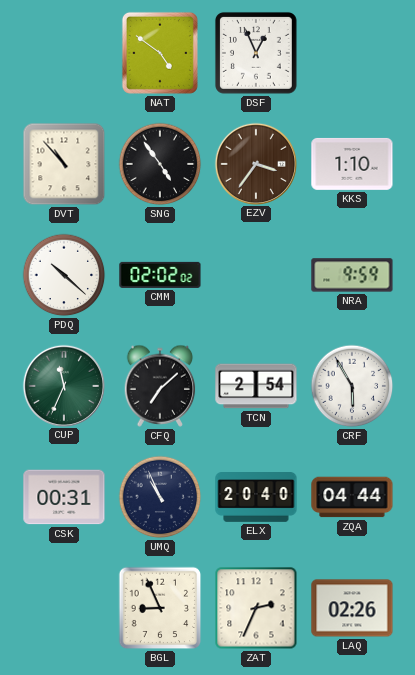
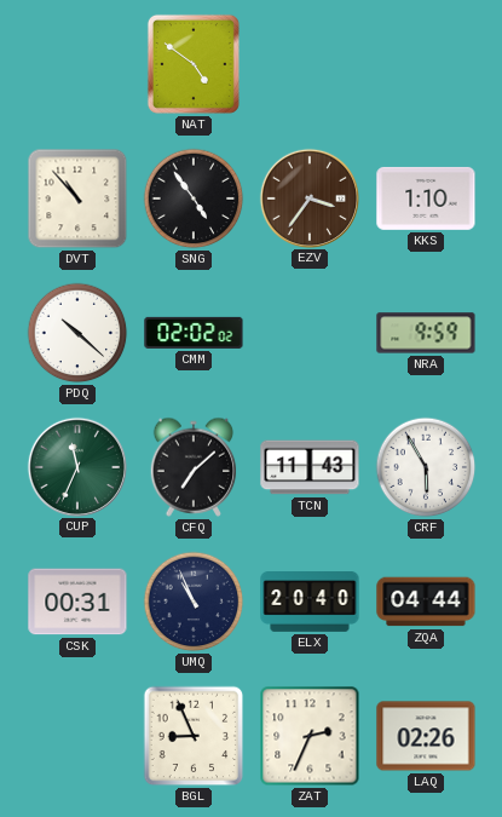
DSF: 12:56 -> none (256, 53)
TCN: 2:54 -> 11:43 (310, 467)
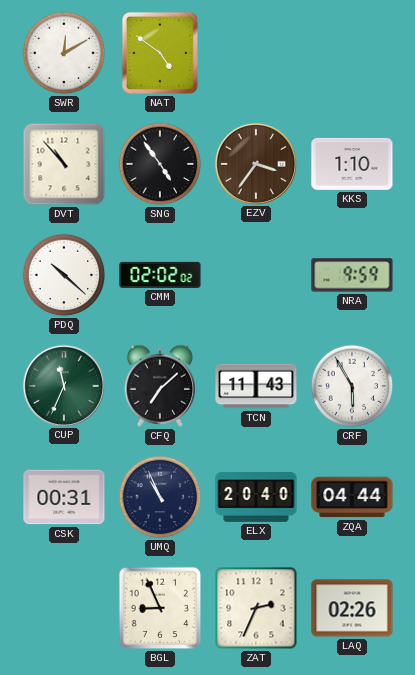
SWR: none -> 12:10 (64, 53)
